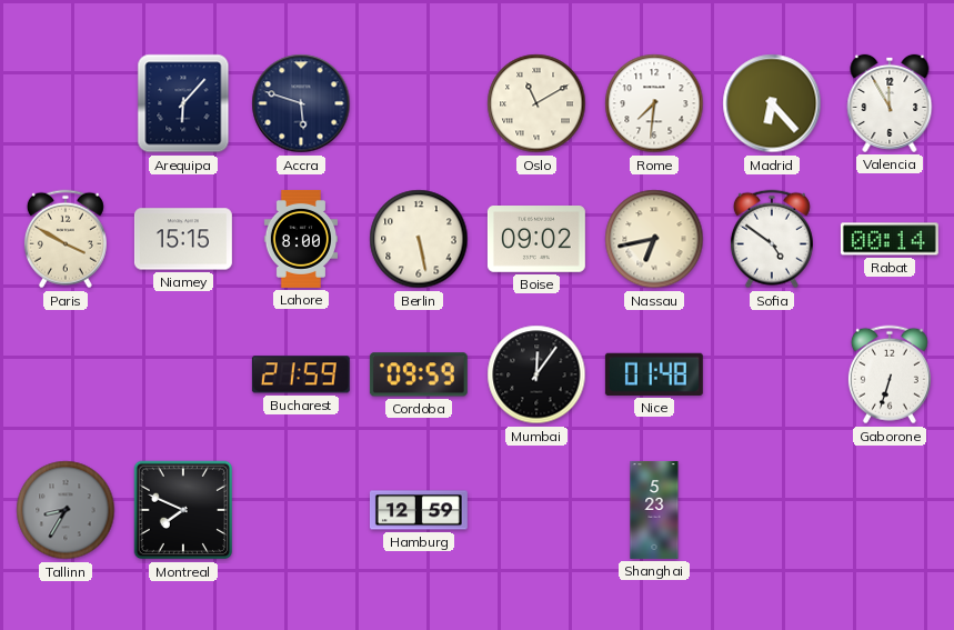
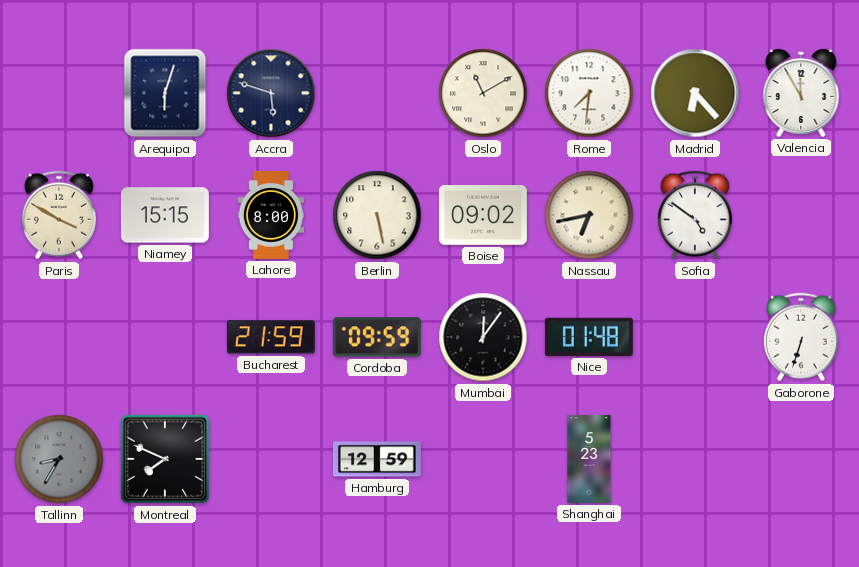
Arequipa: 6:07 -> 6:03 (165, 93)
Rabat: 00:14 -> none (890, 239)
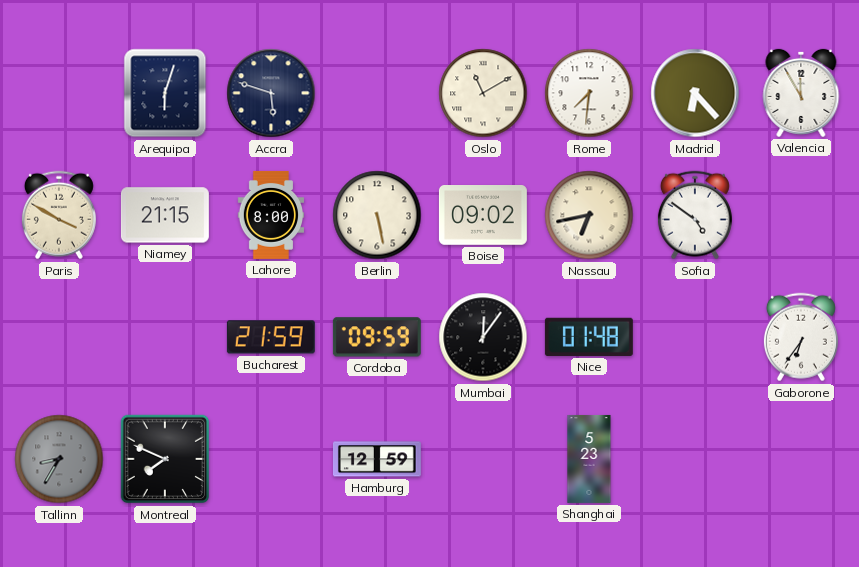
Niamey: 15:15 -> 21:15 (165, 215)
Gaborone: 6:33 -> 6:36 (801, 337)
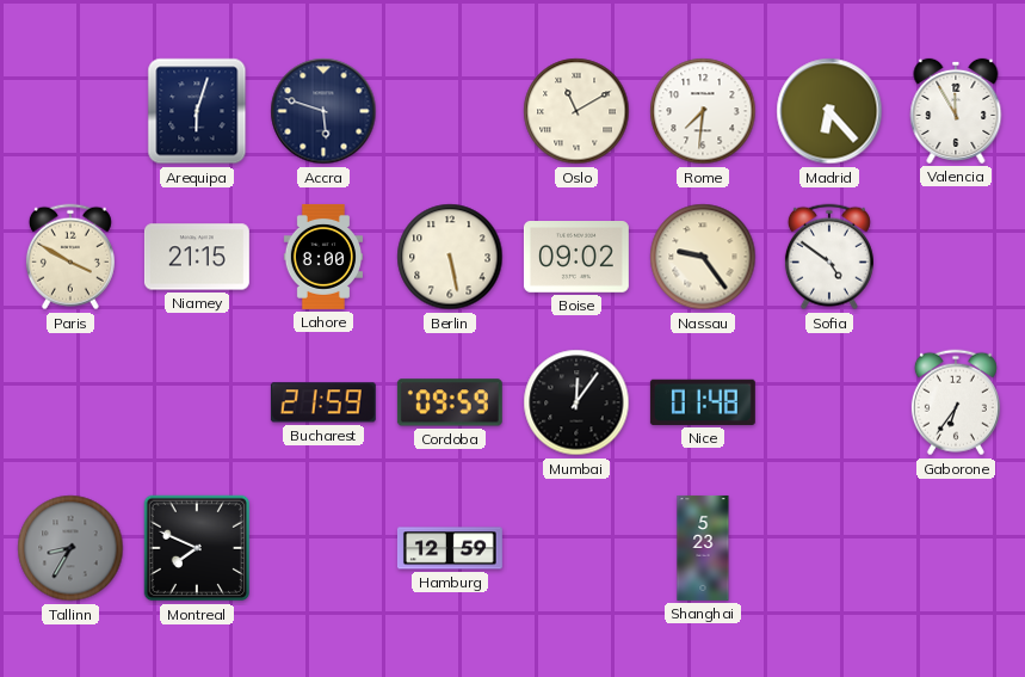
Nassau: 6:43 -> 9:24 (703, 257)
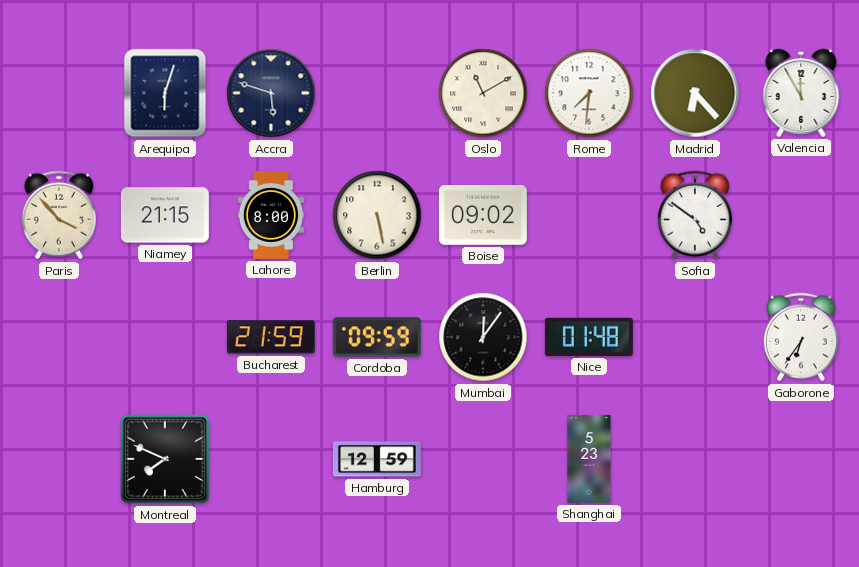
Paris: 3:50 -> 3:53 (59, 215)
Nassau: 9:24 -> none (703, 257)
Tallinn: 8:35 -> none (70, 548)
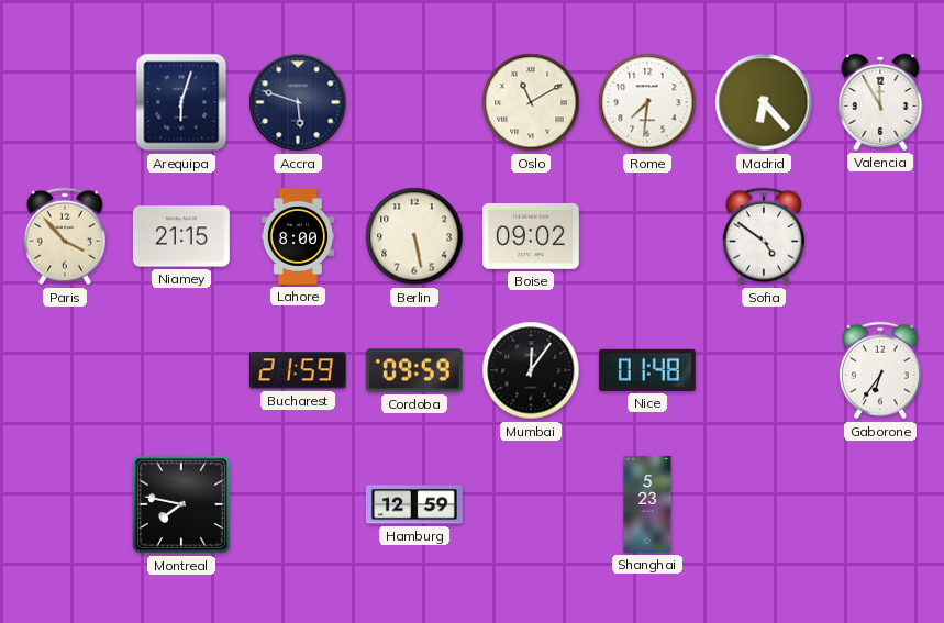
Montreal: 7:49 -> 7:47 (181, 504)
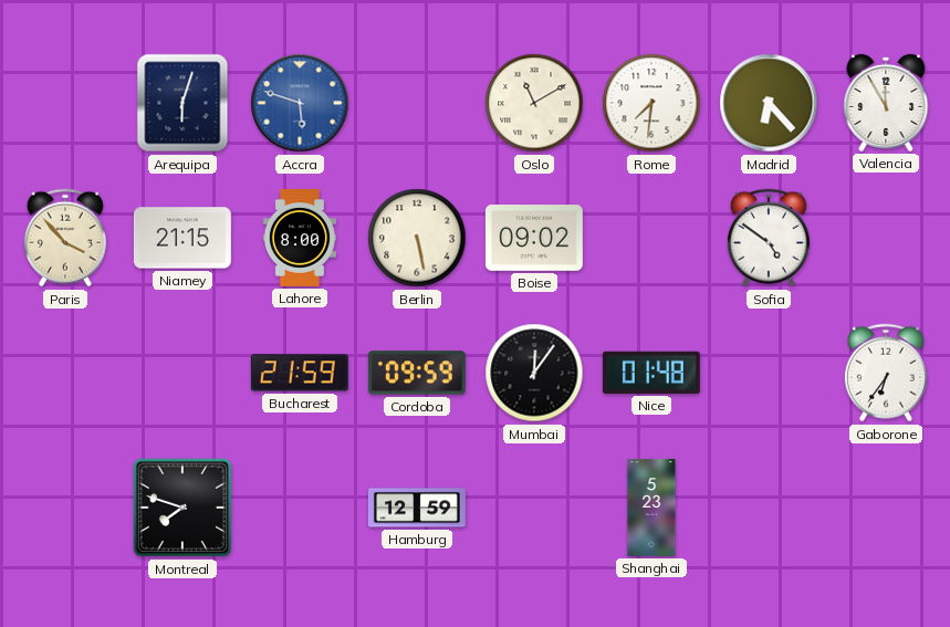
Accra dial: navy -> blue (300, 103)
Montreal: 7:47 -> 7:48 (182, 508)
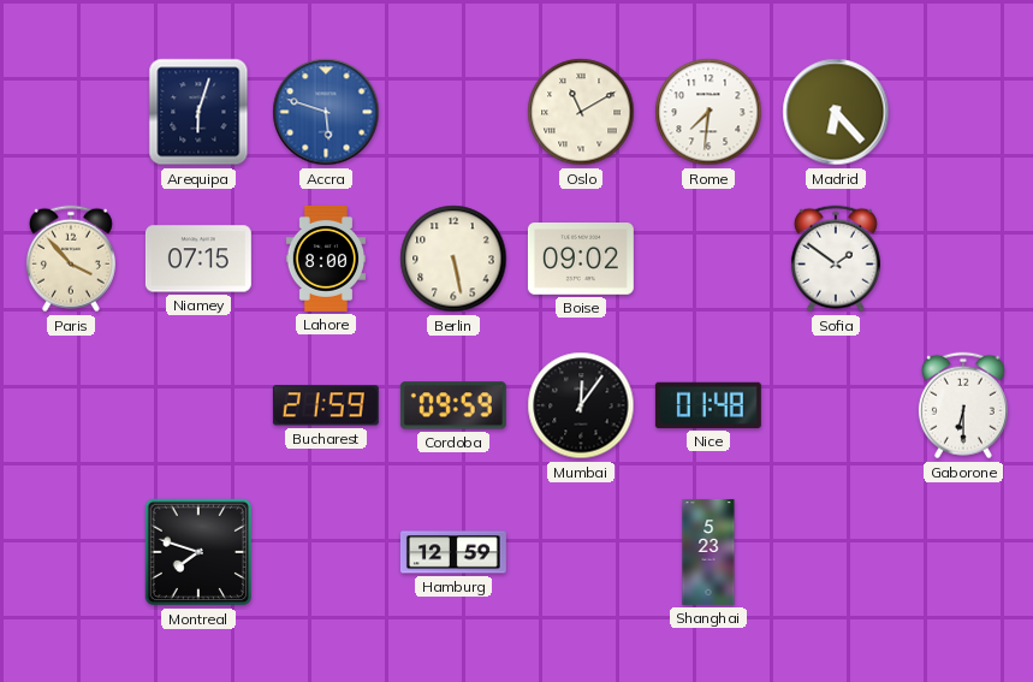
Valencia: 11:55 -> none (886, 103)
Niamey: 21:15 -> 07:15 (198, 259)
Sofia: 4:51 -> 1:51 (836, 259)
Gaborone: 6:36 -> 6:30 (963, 405)
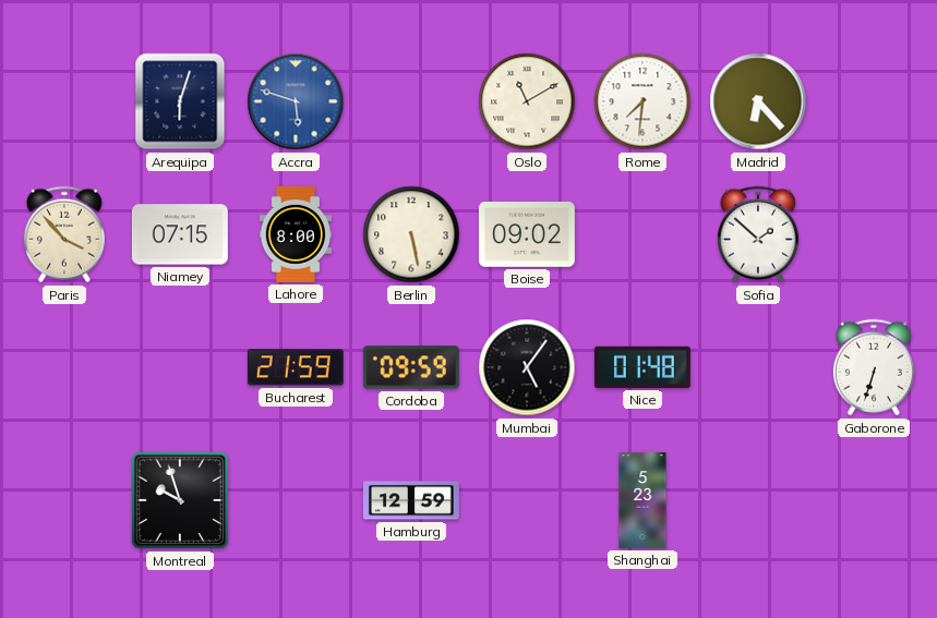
Sofia: 1:51 -> 1:52 (758, 234)
Mumbai: 12:06 -> 5:06 (527, 367)
Gaborone: 6:30 -> 6:33 (874, 367)
Montreal: 7:48 -> 9:57 (180, 500)
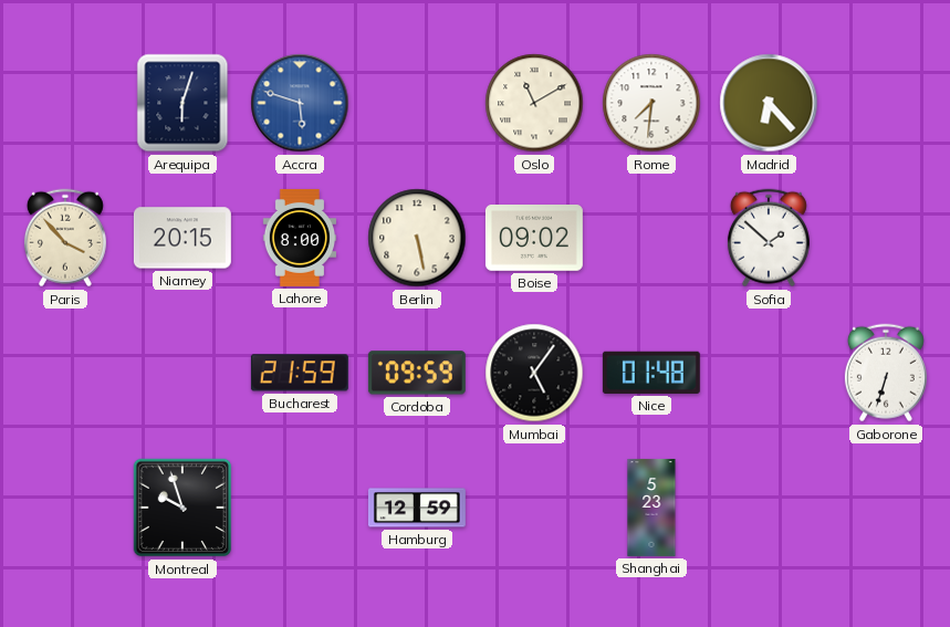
Niamey: 07:15 -> 20:15 (182, 238)
